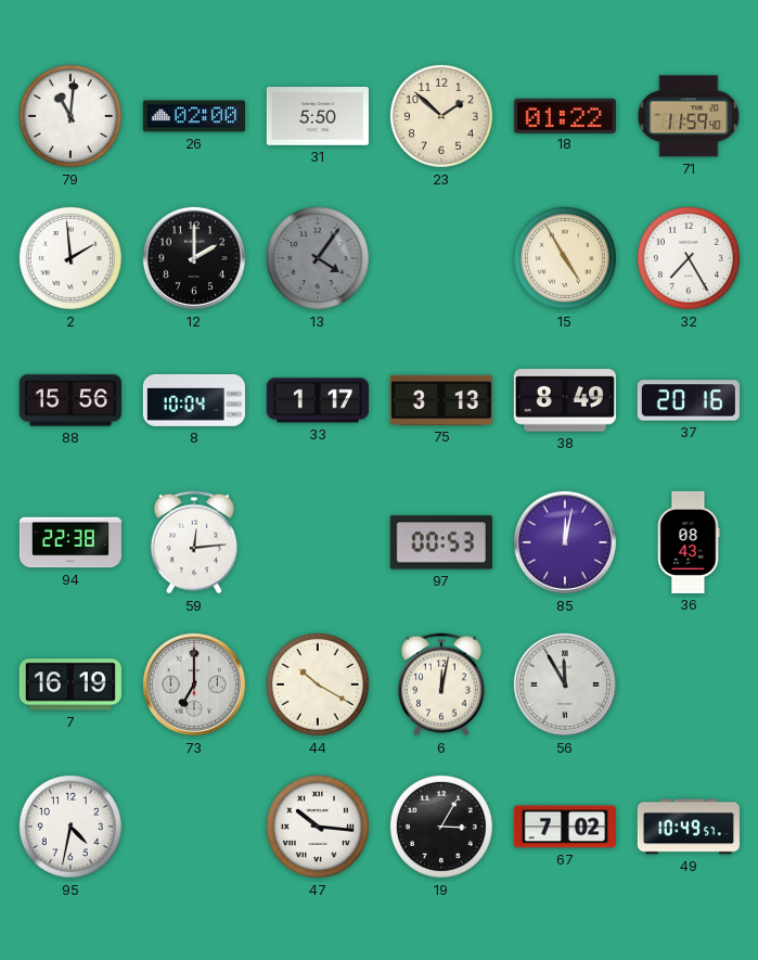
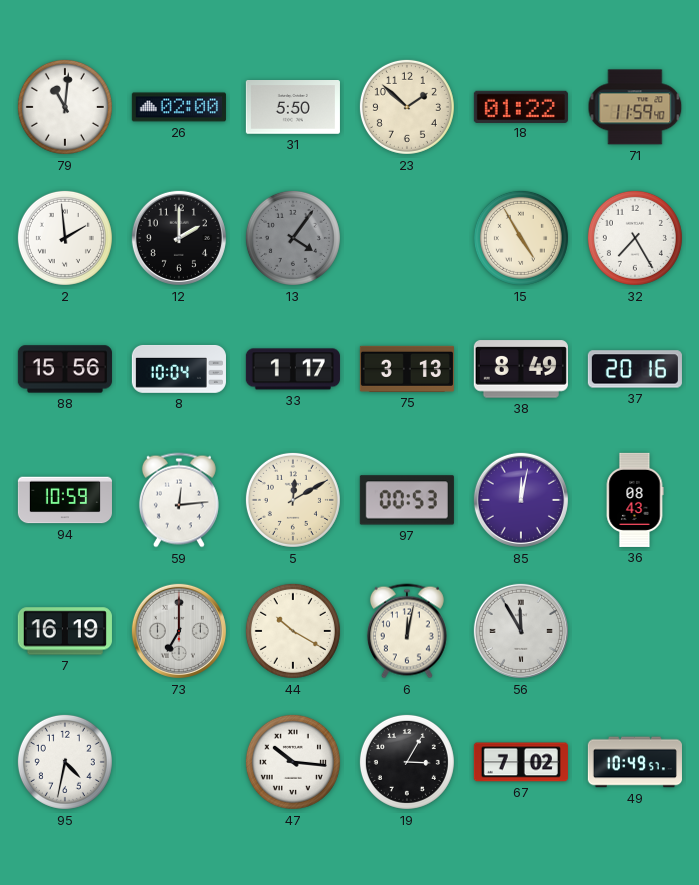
94: 22:38 -> 10:59 (65, 500)
5: none -> 12:10 (293, 500)
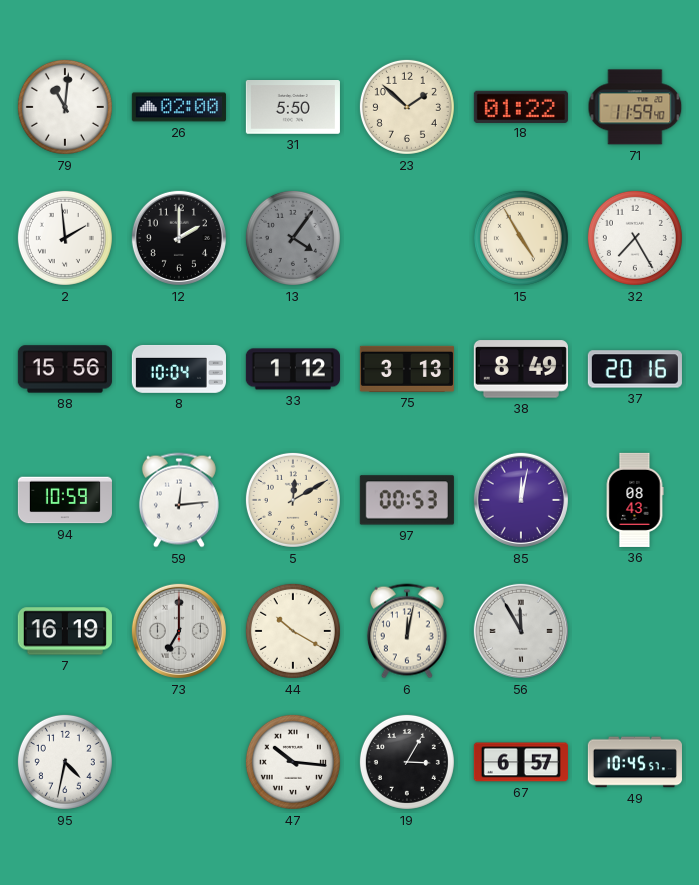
33: 1:17 -> 1:12 (293, 369)
67: 7:02 -> 6:57 (521, 762)
49: 10:49 -> 10:45 (635, 762)
